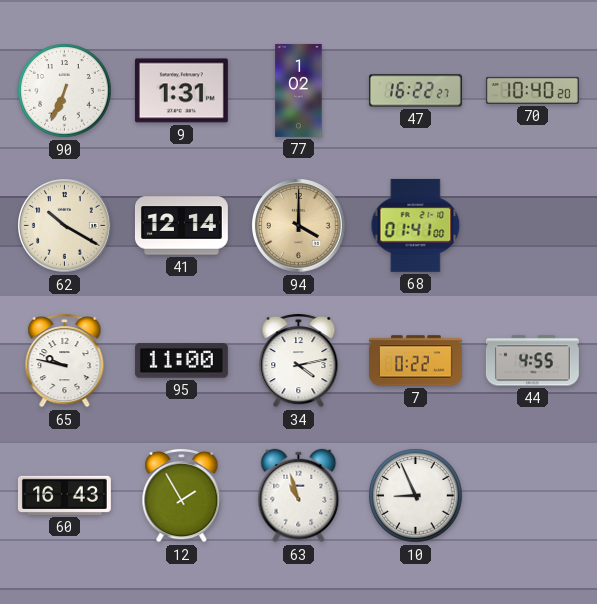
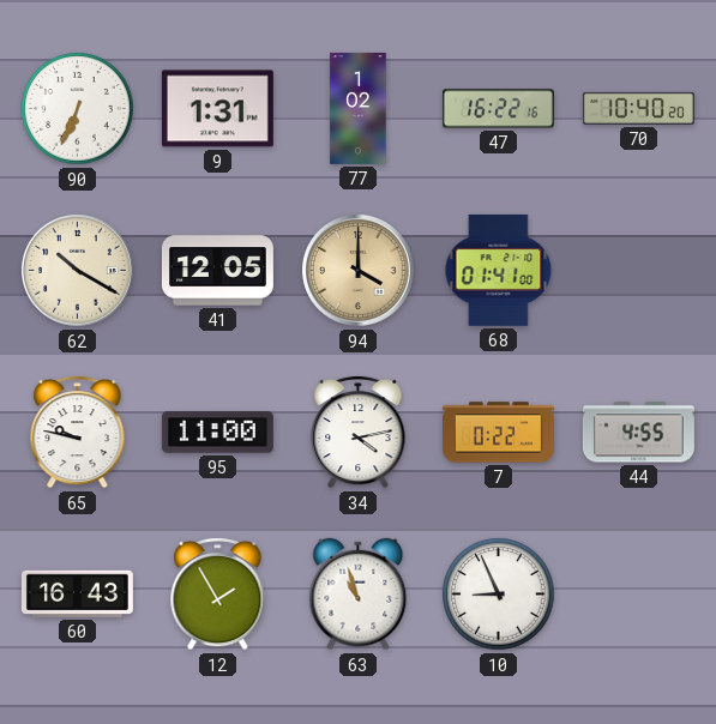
47: 16:22:27 -> 16:22:16 (498, 109)
41: 12:14 -> 12:05 (217, 271)
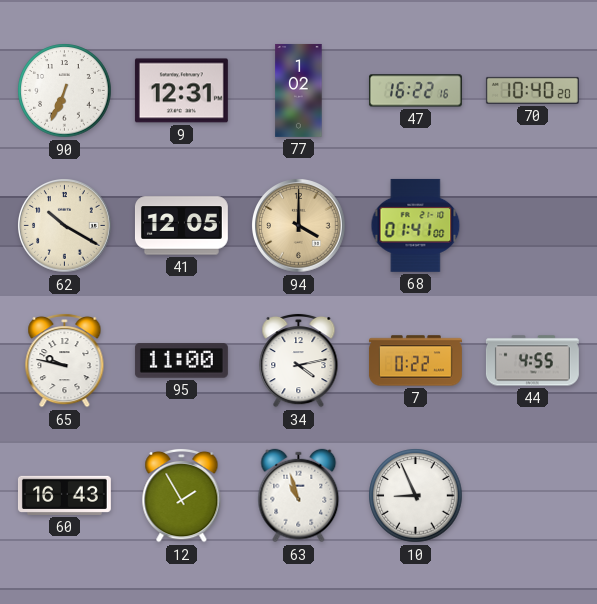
9: 1:31 -> 12:31 (181, 91)
